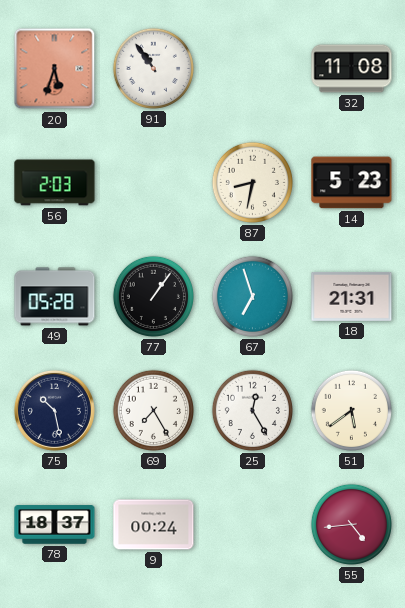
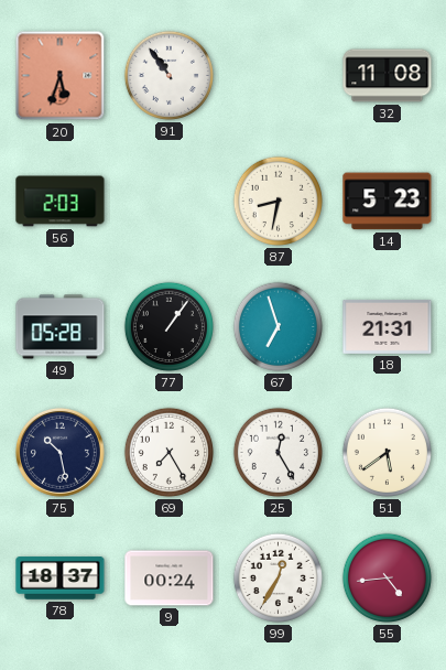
99: none -> 12:35 (278, 577)
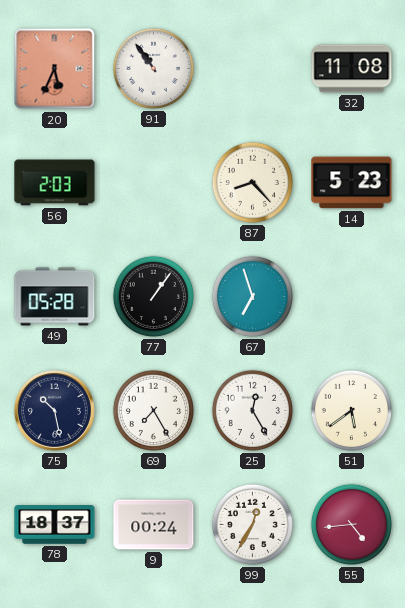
20: 5:33 -> 5:34 (55, 69)
87: 8:32 -> 8:23 (252, 182)
18: 21:31 -> none (388, 326)
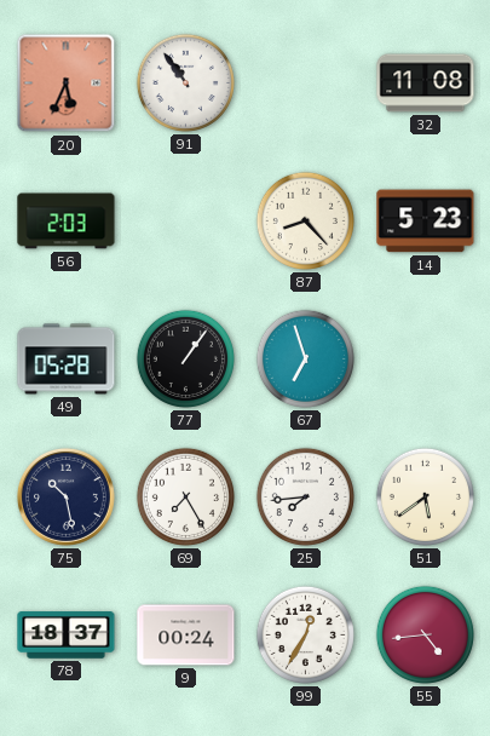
25: 12:25 -> 7:44 (305, 496)
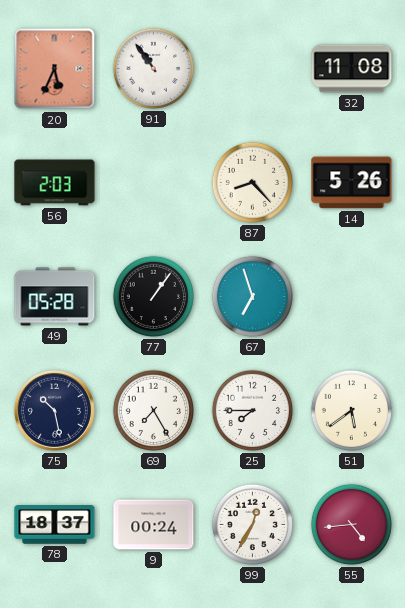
14: 5:23 -> 5:26 (352, 183)
25: 7:44 -> 7:45 (252, 410)
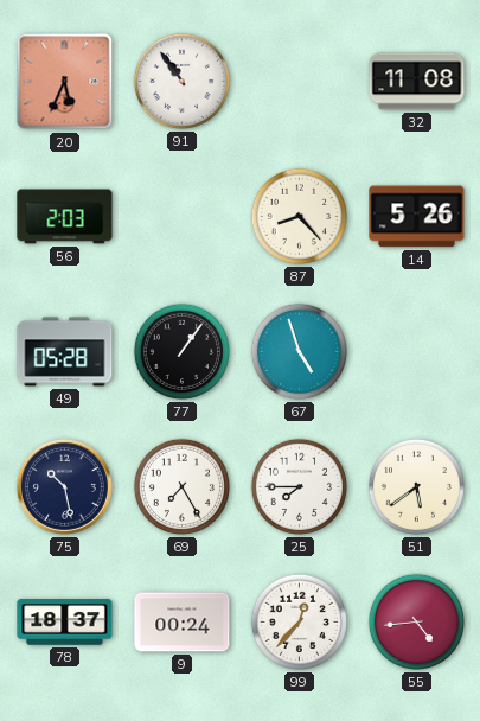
67: 6:57 -> 4:57 (299, 351)
99: 12:35 -> 12:37 (299, 621)
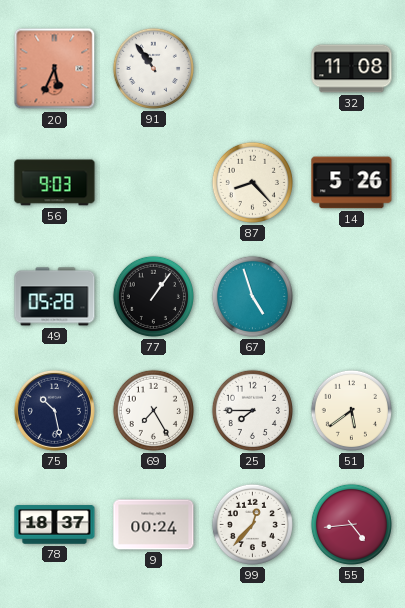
56: 2:03 -> 9:03 (55, 183)
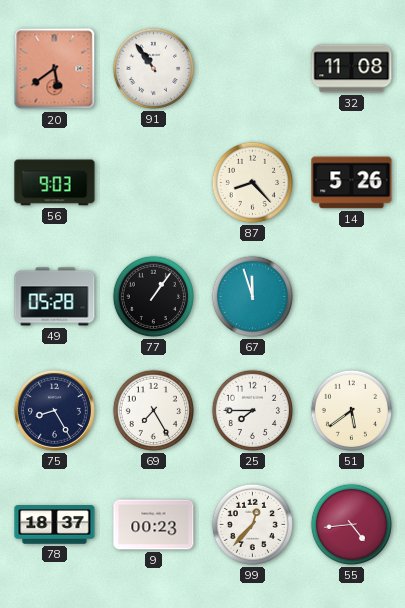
20: 5:34 -> 5:39 (55, 69)
67: 4:57 -> 11:57 (252, 296)
75: 10:28 -> 8:25 (54, 410)
9: 00:24 -> 00:23 (154, 525)
